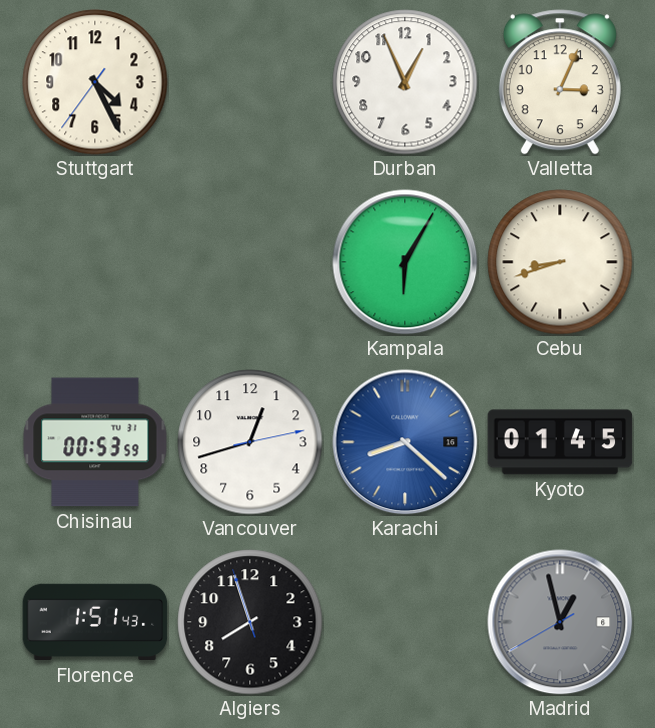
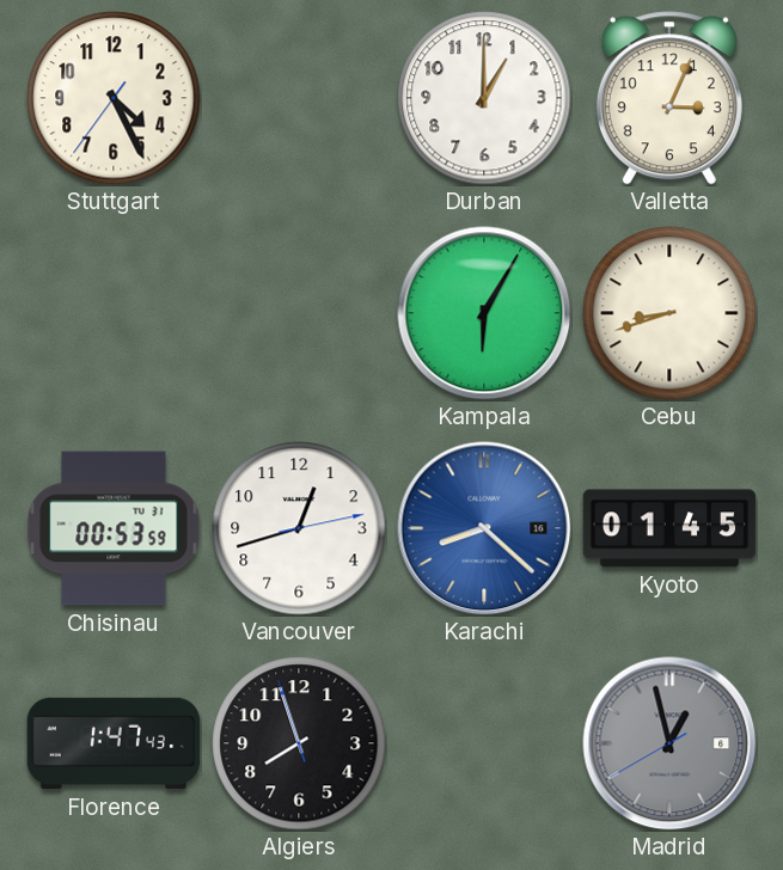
Durban: 12:56 -> 1:00 (484, 98)
Florence: 1:51 -> 1:47 (114, 743)
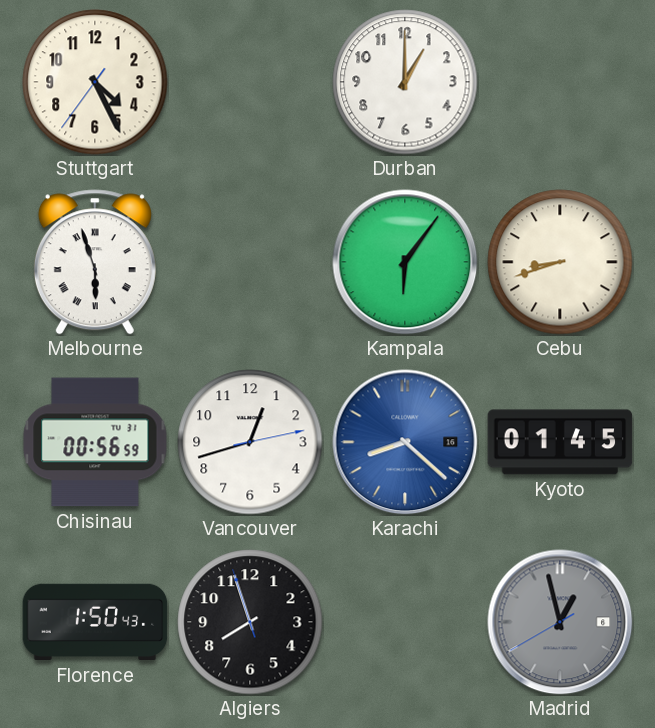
Valletta: 3:04 -> none (669, 98)
Melbourne: none -> 5:57 (95, 262)
Kampala: 6:05 -> 6:06 (405, 262)
Chisinau: 00:53 -> 00:56 (95, 442)
Florence: 1:47 -> 1:50 (95, 622)
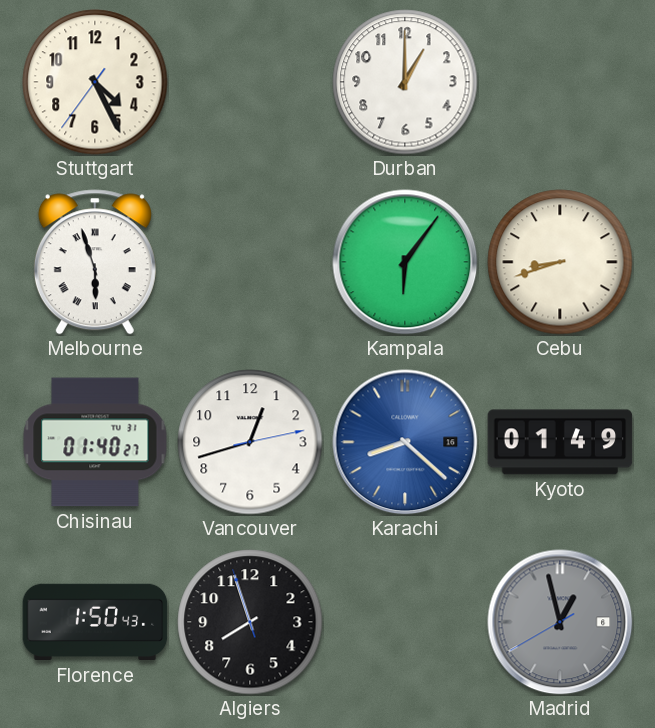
Chisinau: 00:56 -> 01:40 (95, 442)
Kyoto: 01:45 -> 01:49 (560, 442)
